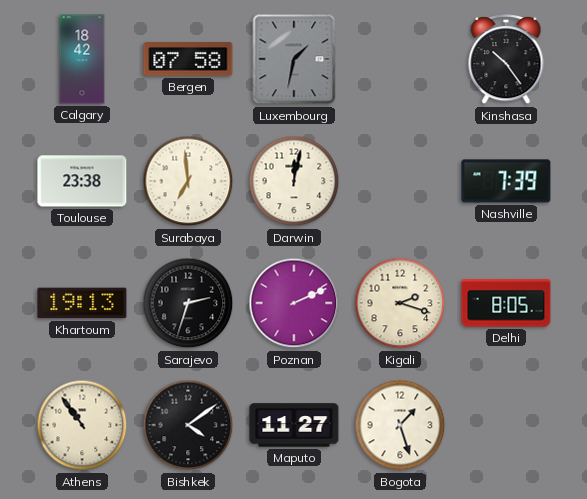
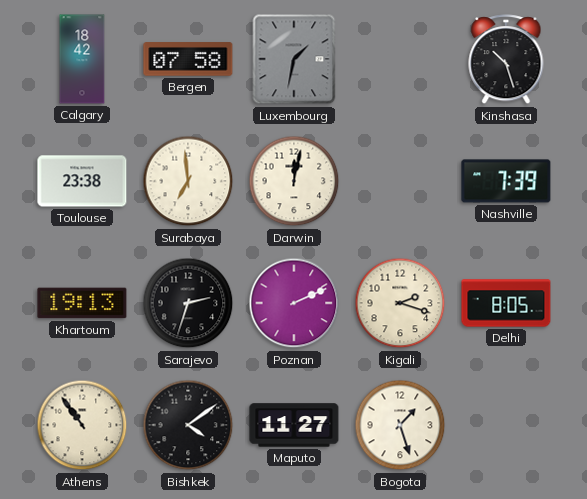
Kinshasa: 10:24 -> 10:27 (506, 60)
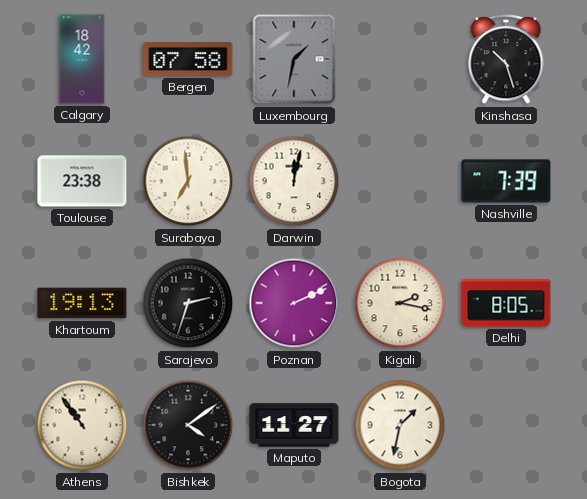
Kigali: 2:18 -> 2:17 (400, 303)
Bogota: 1:27 -> 1:32 (400, 425)
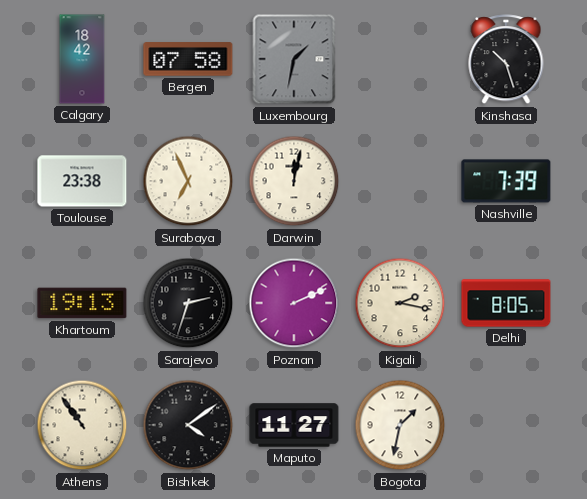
Surabaya: 6:59 -> 6:56 (188, 181)
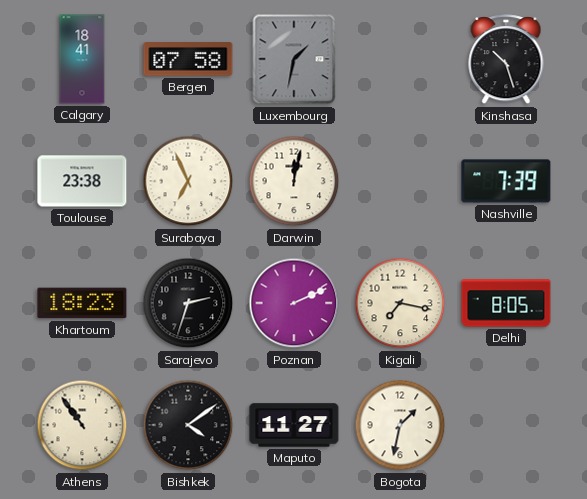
Calgary: 18:42 -> 18:41 (82, 59)
Khartoum: 19:13 -> 18:23 (82, 303)
Kigali: 2:17 -> 7:17 (400, 303)
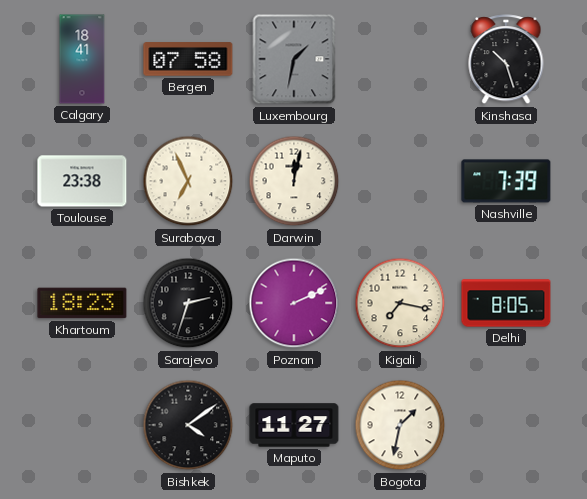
Athens: 10:54 -> none (82, 425)
